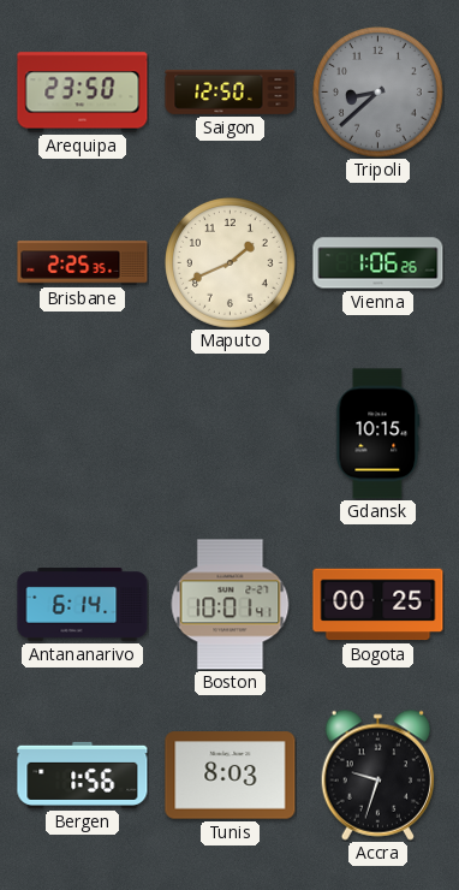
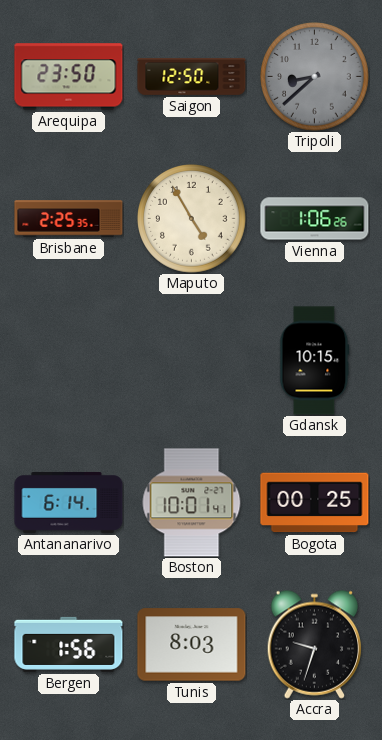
Maputo: 1:41 -> 4:55 (192, 219)
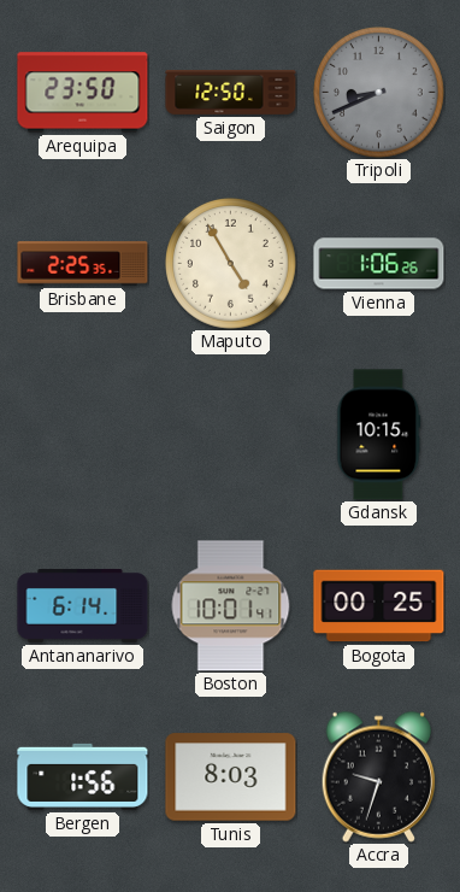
Tripoli: 8:38 -> 8:41 (379, 93)
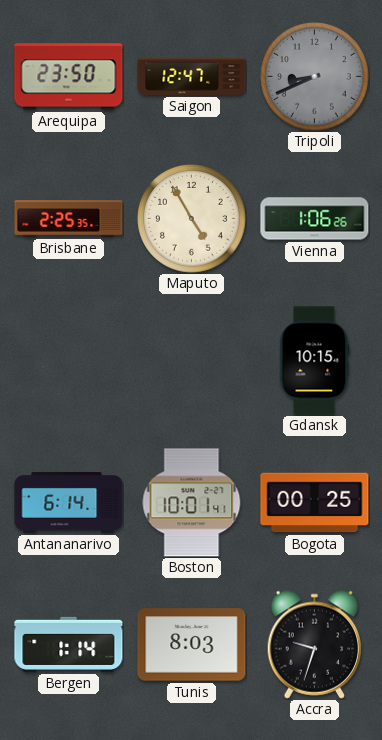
Saigon: 12:50 -> 12:47 (192, 77)
Bergen: 1:56 -> 1:14 (69, 644)
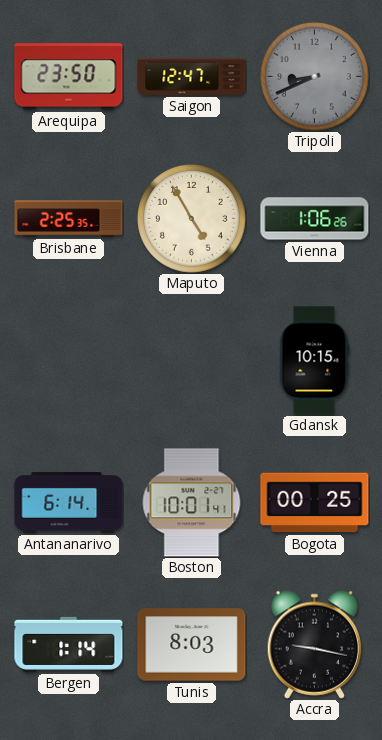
Accra: 9:33 -> 9:17 (315, 644)
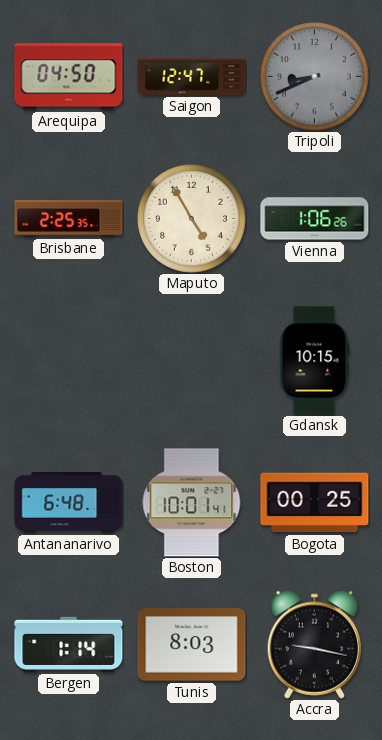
Arequipa: 23:50 -> 04:50 (69, 77)
Antananarivo: 6:14 -> 6:48 (69, 502)
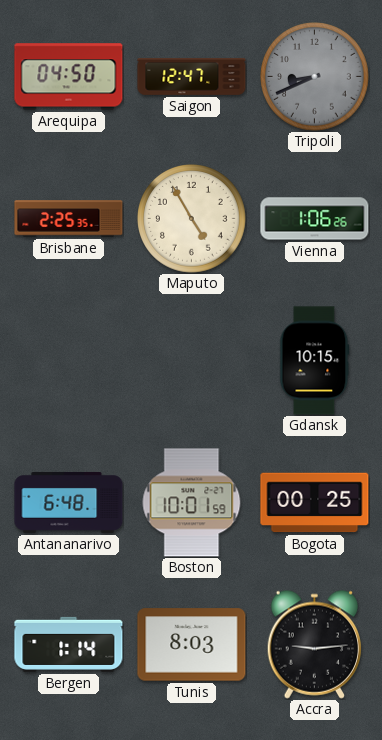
Boston: 10:01:41 -> 10:01:59 (192, 503)
Accra: 9:17 -> 9:14 (315, 644)
